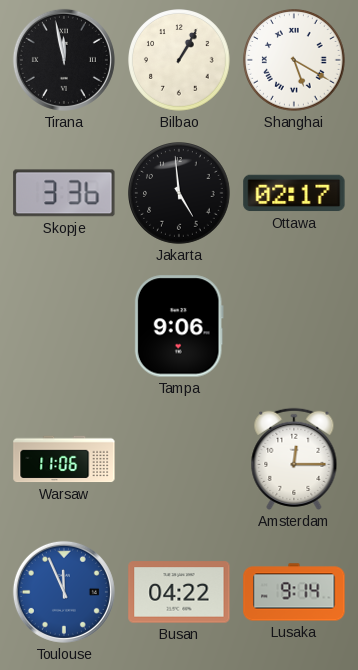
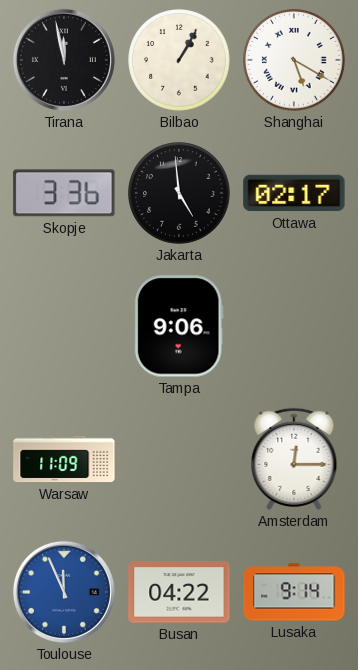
Warsaw: 11:06 -> 11:09 (64, 459)
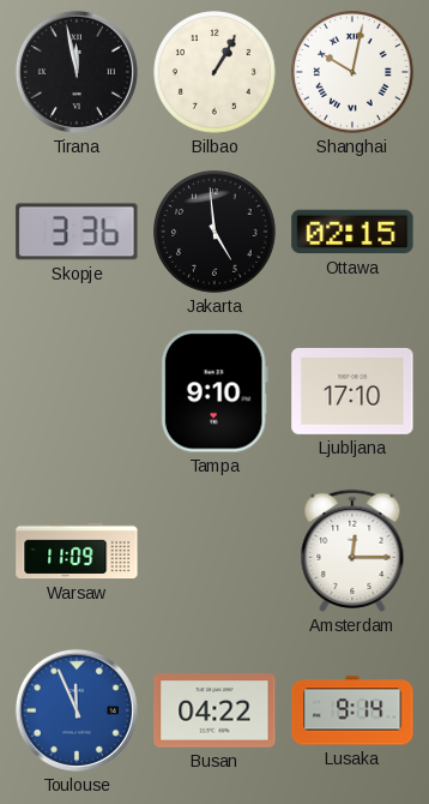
Shanghai: 5:20 -> 10:02 (352, 72)
Ottawa: 02:17 -> 02:15 (352, 232)
Tampa: 9:06 -> 9:10 (214, 391)
Ljubljana: none -> 17:10 (352, 391)
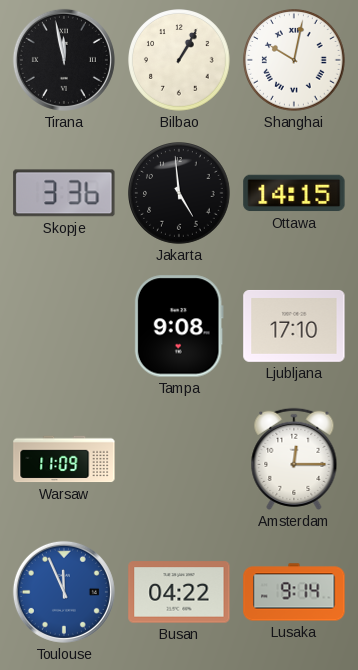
Ottawa: 02:15 -> 14:15 (294, 193)
Tampa: 9:10 -> 9:08 (179, 326)
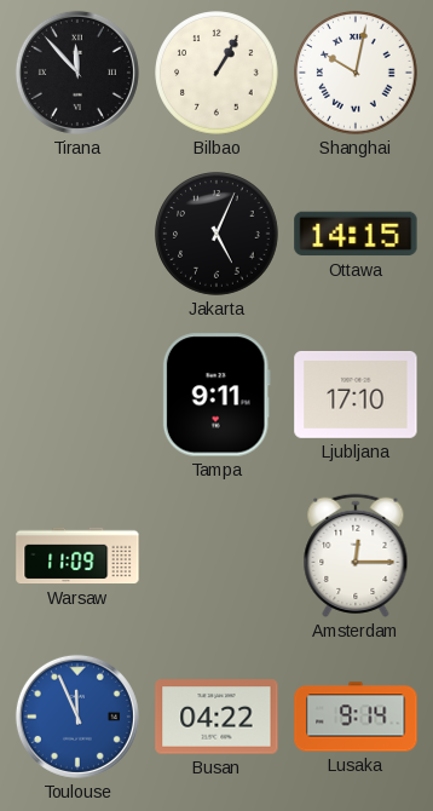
Tirana: 11:58 -> 11:53 (77, 73)
Skopje: 3:36 -> none (64, 193)
Jakarta: 4:59 -> 5:04 (217, 234)
Tampa: 9:08 -> 9:11 (217, 395)
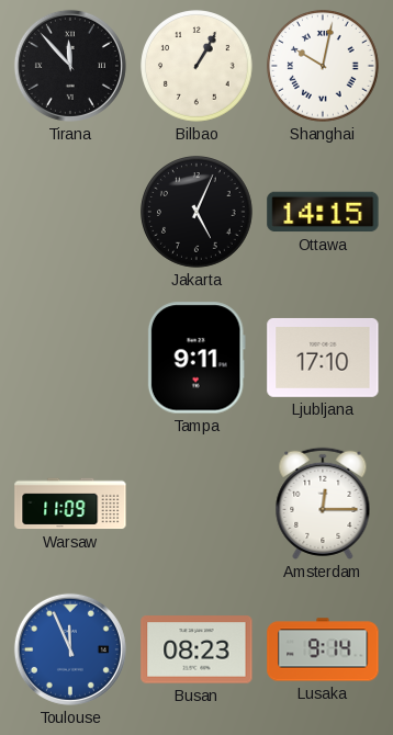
Busan: 04:22 -> 08:23 (196, 649)
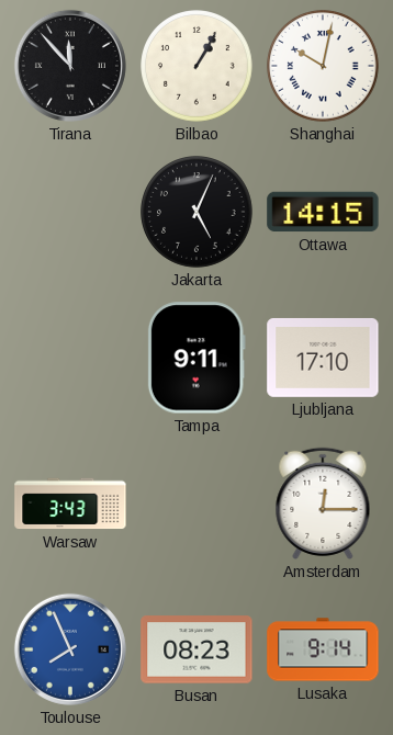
Warsaw: 11:09 -> 3:43 (70, 504)
Toulouse: 11:56 -> 7:56 (70, 649)
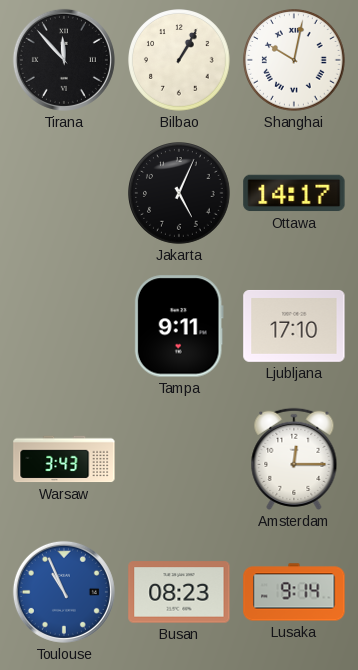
Ottawa: 14:15 -> 14:17 (294, 193)
Toulouse: 7:56 -> 10:56 (64, 592)
